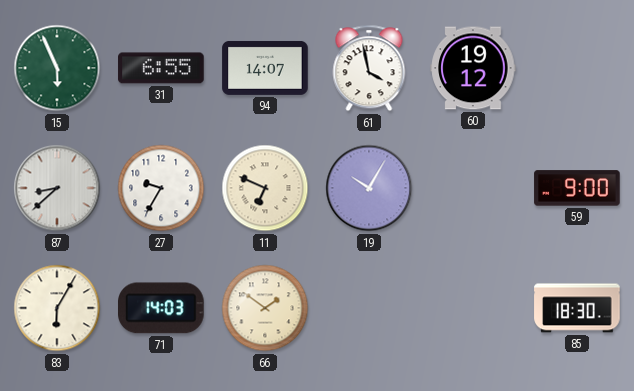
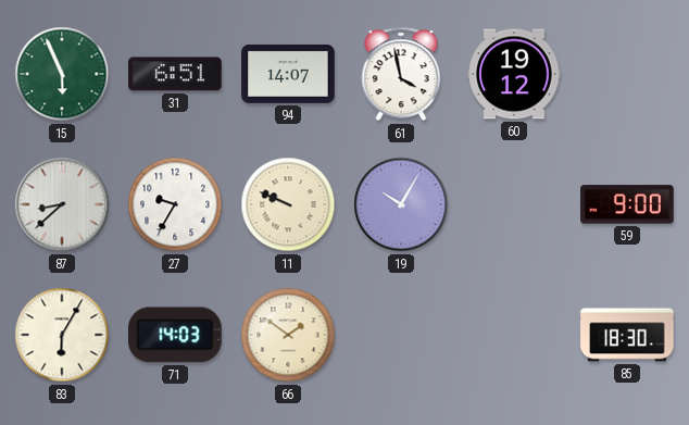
31: 6:55 -> 6:51 (175, 74)
11: 6:49 -> 9:49 (288, 204)
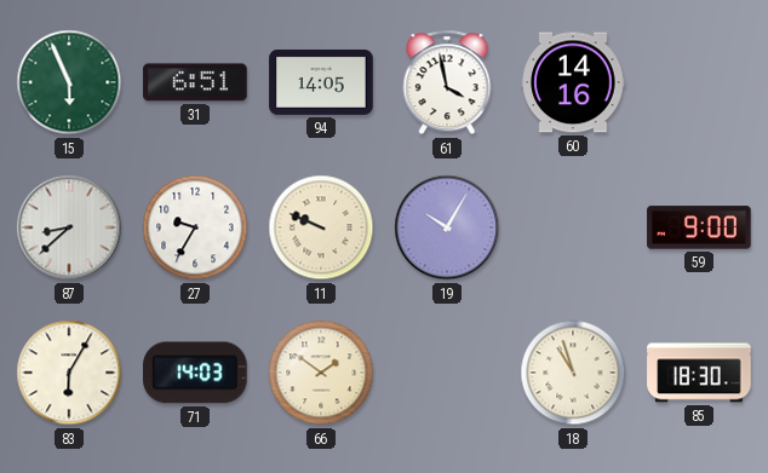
94: 14:07 -> 14:05 (321, 82)
60: 19:12 -> 14:16 (573, 82)
18: none -> 10:57 (573, 373)
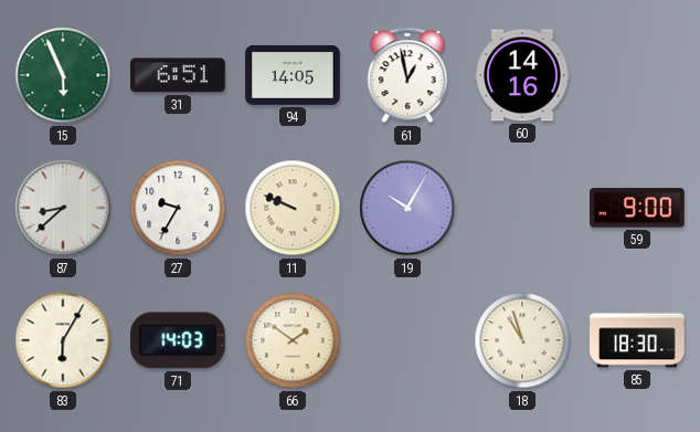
61: 3:58 -> 12:58 (407, 75)
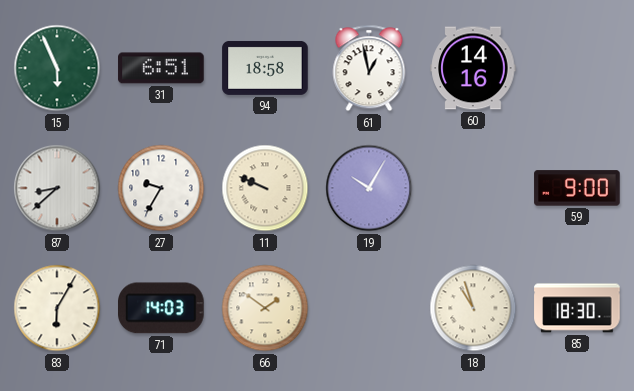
94: 14:05 -> 18:58 (265, 68)
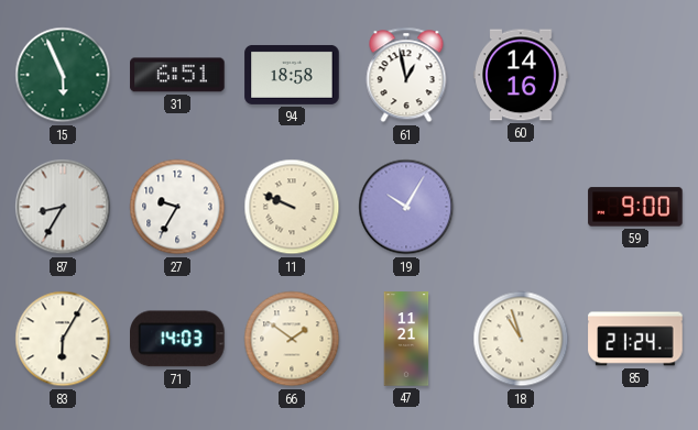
87: 8:38 -> 8:35 (63, 207)
47: none -> 11:21 (406, 339)
85: 18:30 -> 21:24 (635, 339)
